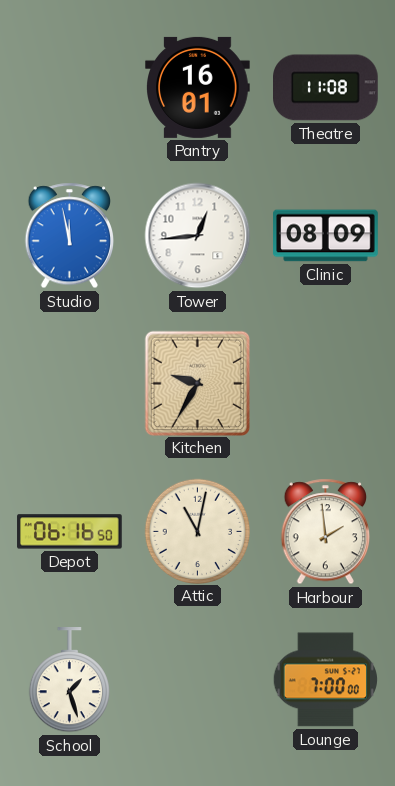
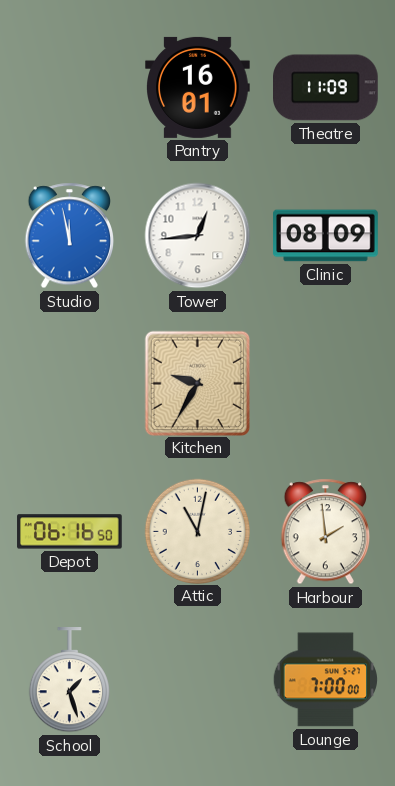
Theatre: 11:08 -> 11:09 (326, 88)
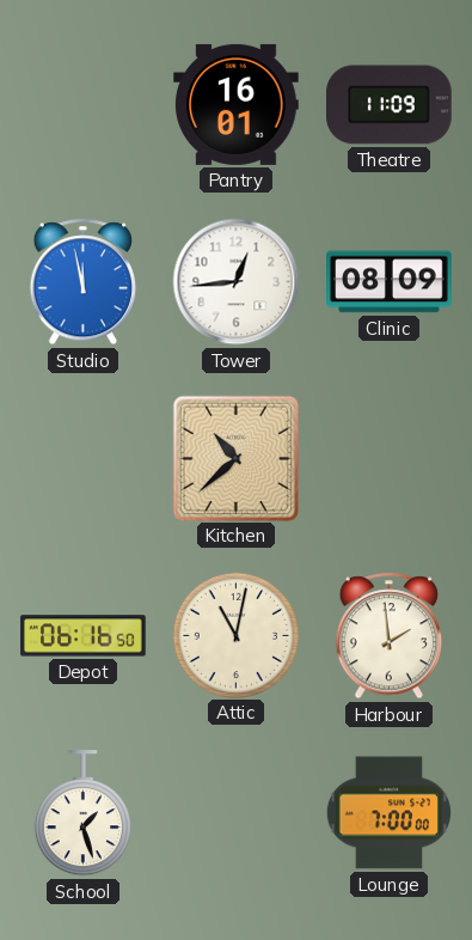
Kitchen: 9:35 -> 10:38 (235, 458)
